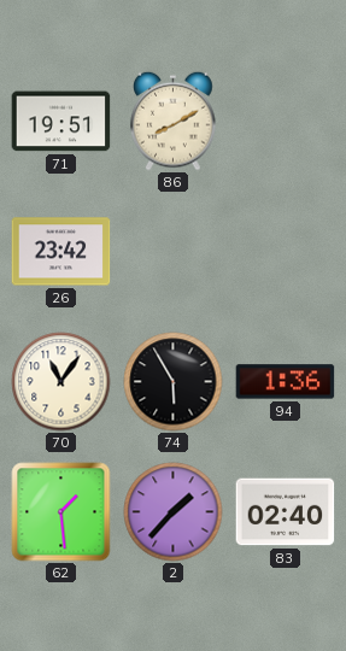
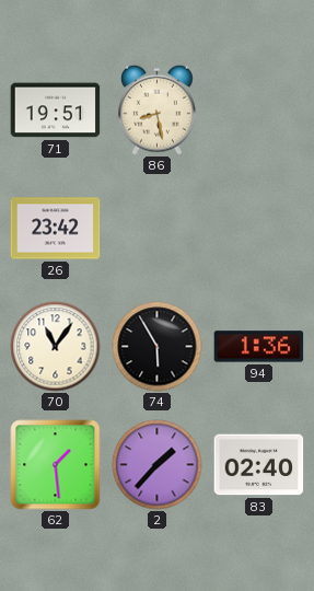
86: 8:10 -> 8:28 (158, 109)
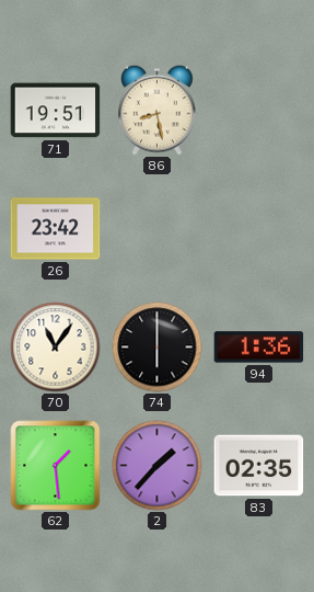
74: 5:55 -> 6:00 (158, 348)
83: 02:40 -> 02:35 (259, 466)
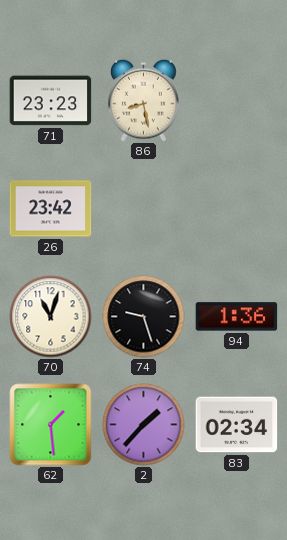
71: 19:51 -> 23:23 (51, 101)
70: 11:06 -> 11:03 (51, 317)
74: 6:00 -> 9:27 (144, 317)
83: 02:35 -> 02:34 (237, 425)
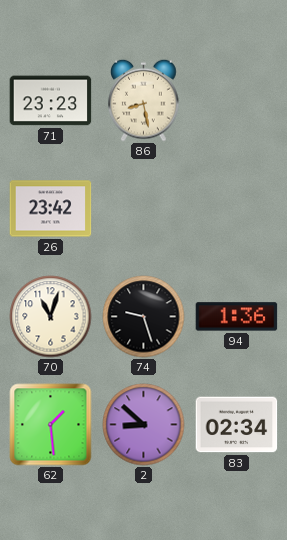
2: 1:37 -> 8:52 (144, 425)
